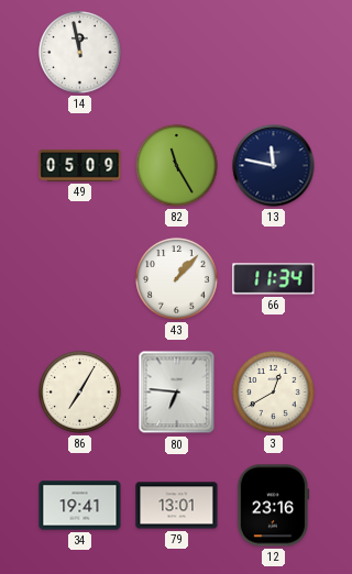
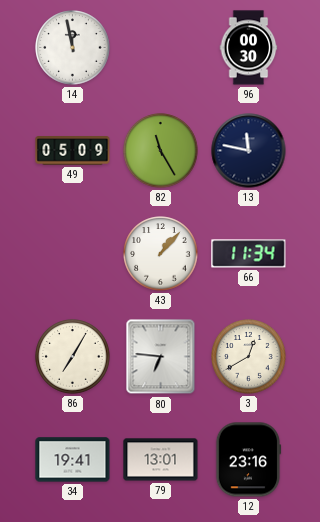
96: none -> 00:30 (249, 48)
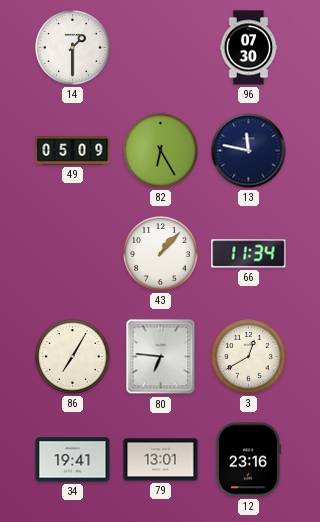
14: 11:58 -> 1:30 (73, 48)
96: 00:30 -> 07:30 (249, 48)
82: 11:25 -> 6:25 (161, 151)
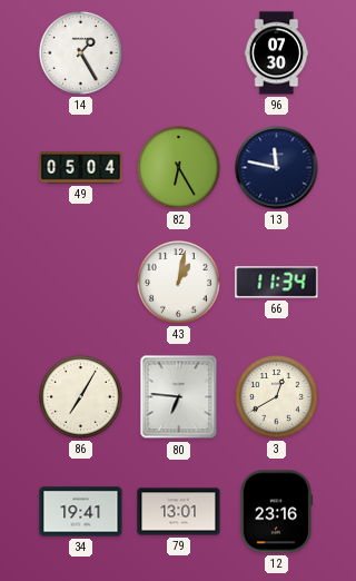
14: 1:30 -> 1:25 (81, 53)
49: 05:09 -> 05:04 (81, 168)
43: 1:07 -> 1:02 (179, 283)
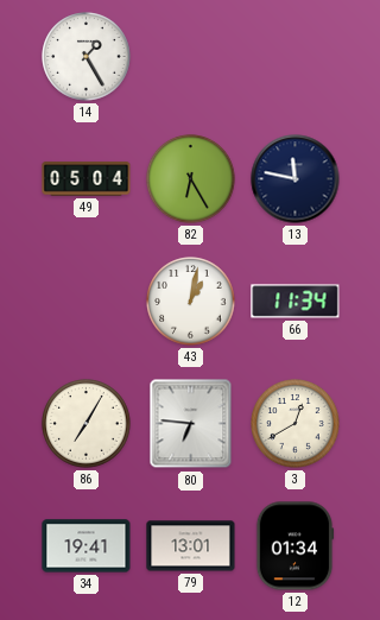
96: 07:30 -> none (277, 53)
12: 23:16 -> 01:34 (294, 546)
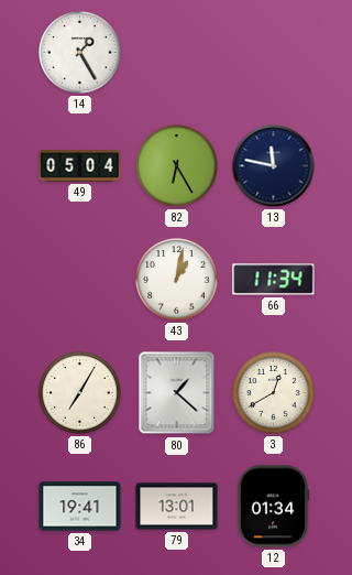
80: 6:46 -> 1:22 (177, 393)
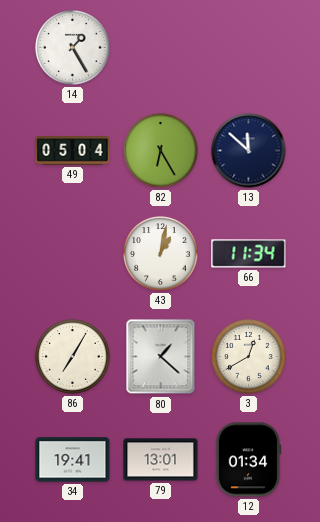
13: 11:47 -> 11:52 (249, 151)
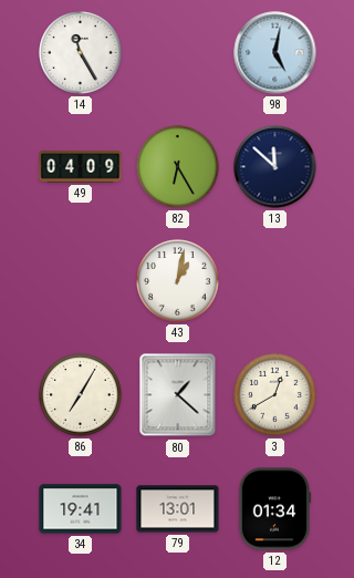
14: 1:25 -> 11:25 (81, 53)
98: none -> 5:02 (275, 53)
49: 05:04 -> 04:09 (81, 167)
66: 11:34 -> none (249, 254)
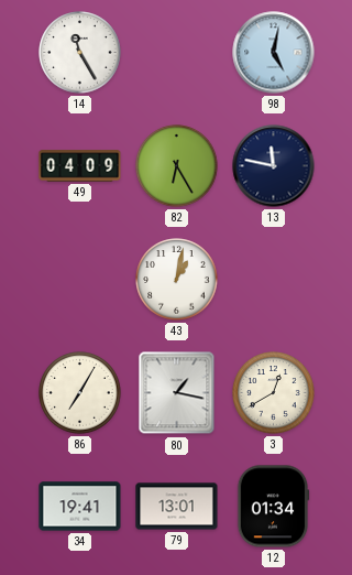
13: 11:52 -> 11:47 (274, 166)
80: 1:22 -> 1:17 (177, 393)
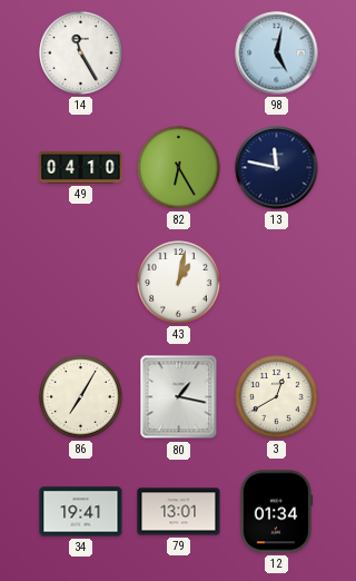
49: 04:09 -> 04:10 (81, 168)
